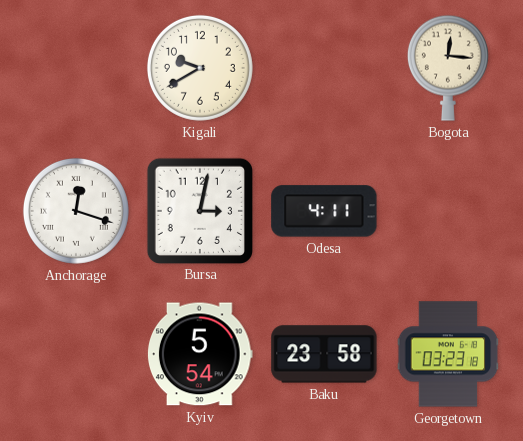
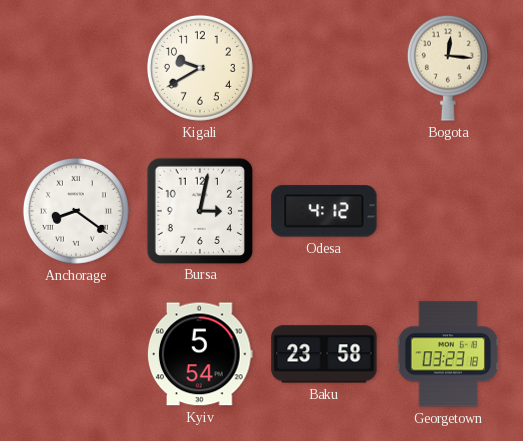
Anchorage: 12:18 -> 8:21 (76, 211)
Odesa: 4:11 -> 4:12 (324, 211)
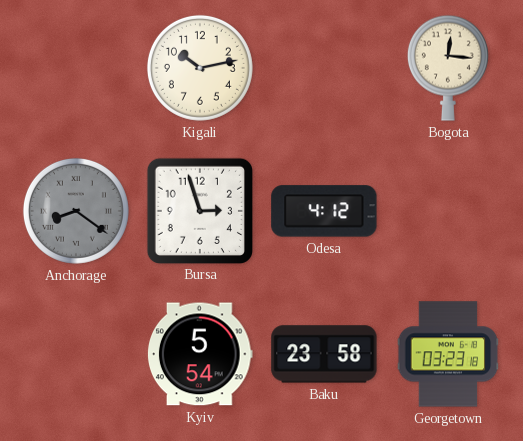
Kigali: 9:40 -> 10:13 (200, 68)
Anchorage dial: white -> grey (76, 211)
Bursa: 3:02 -> 2:57 (199, 210)
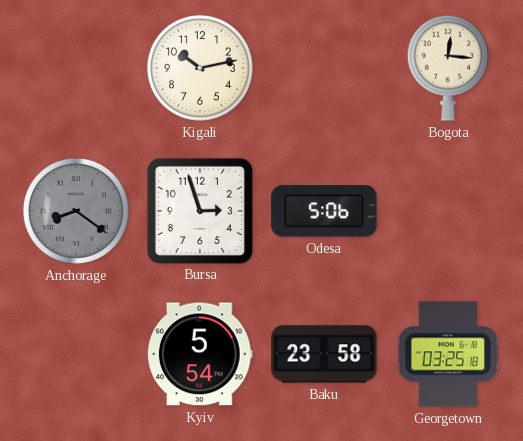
Odesa: 4:12 -> 5:06 (324, 211)
Georgetown: 03:23 -> 03:25 (448, 354)
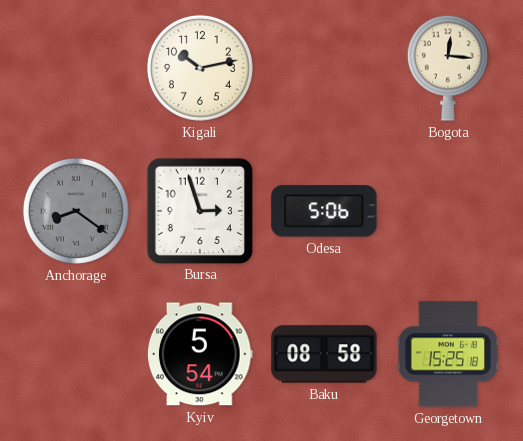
Baku: 23:58 -> 08:58 (324, 354)
Georgetown: 03:25 -> 15:25 (448, 354)
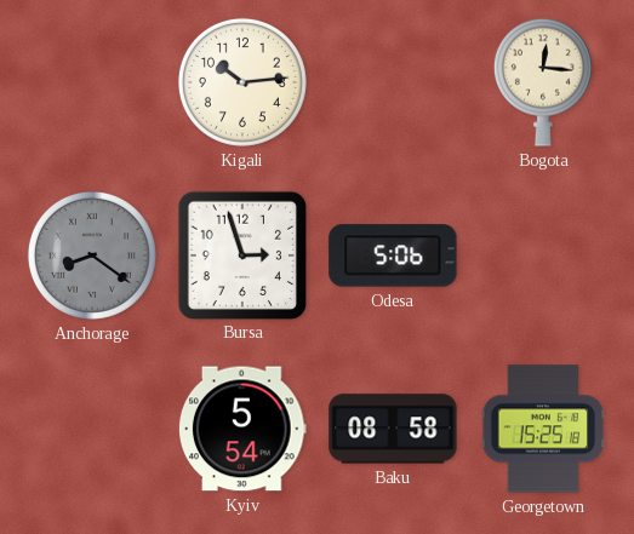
Kigali: 10:13 -> 10:14 (242, 82)
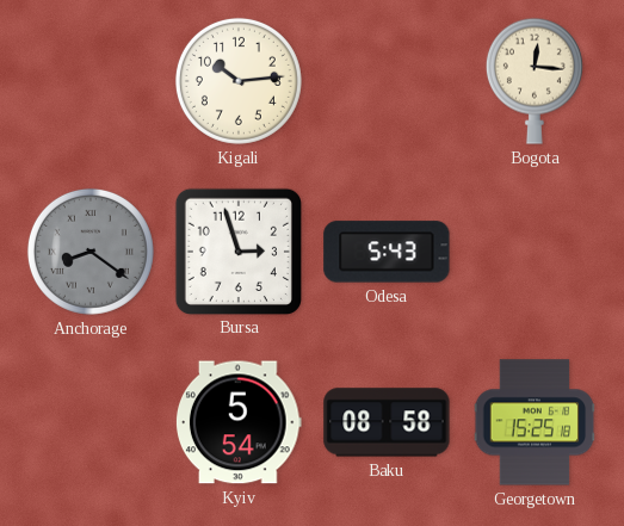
Odesa: 5:06 -> 5:43 (387, 252)
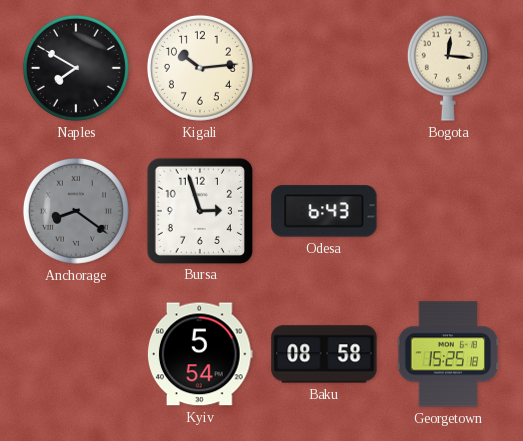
Naples: none -> 7:50 (76, 68)
Odesa: 5:43 -> 6:43 (324, 211)
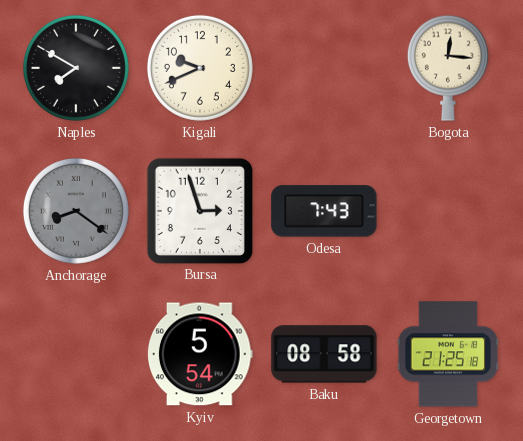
Kigali: 10:14 -> 9:41 (200, 68)
Odesa: 6:43 -> 7:43 (324, 211)
Georgetown: 15:25 -> 21:25 (448, 354)
